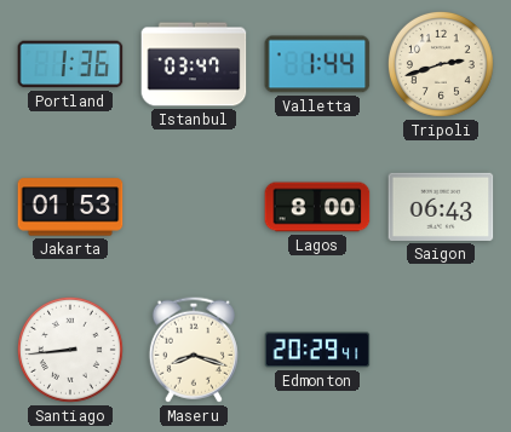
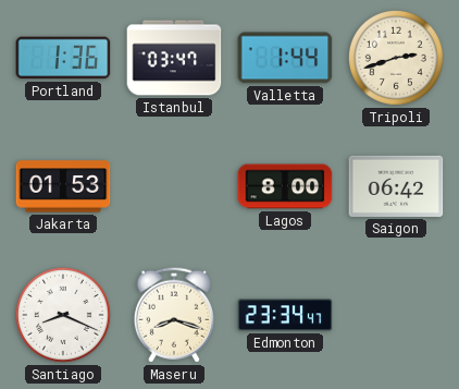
Saigon: 06:43 -> 06:42 (396, 186)
Santiago: 8:44 -> 8:19 (63, 315)
Edmonton: 20:29 -> 23:34 (285, 315)
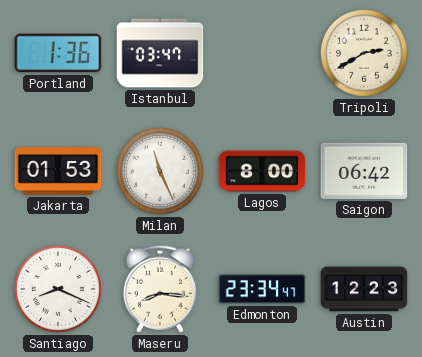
Valletta: 1:44 -> none (285, 58)
Tripoli: 2:42 -> 2:40 (364, 53)
Milan: none -> 11:26 (160, 171)
Maseru: 8:18 -> 8:16 (160, 289)
Austin: none -> 12:23 (364, 289)
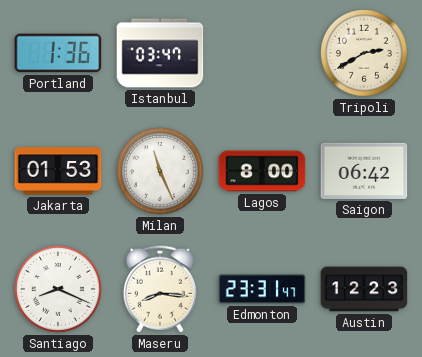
Edmonton: 23:34 -> 23:31 (262, 289)
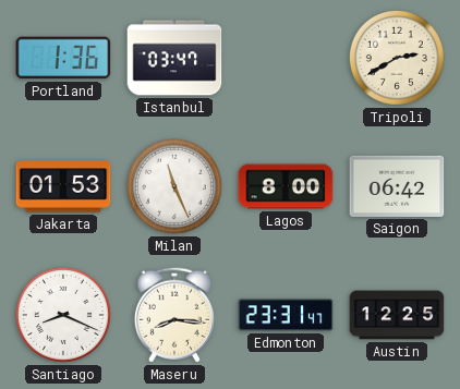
Austin: 12:23 -> 12:25 (397, 315)
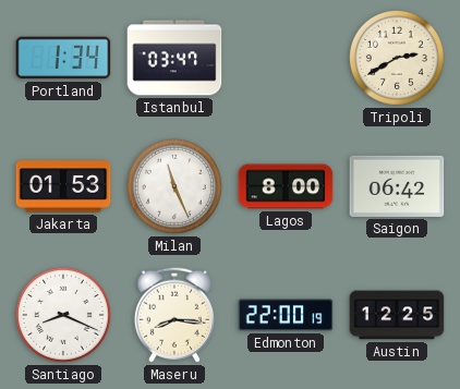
Portland: 1:36 -> 1:34 (63, 58)
Edmonton: 23:31 -> 22:00 (286, 315)
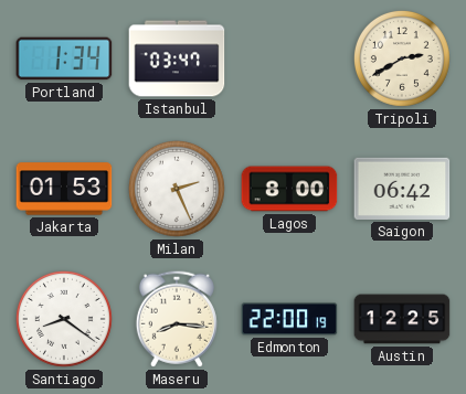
Milan: 11:26 -> 2:26 (177, 189)
Santiago: 8:19 -> 8:21 (64, 319)
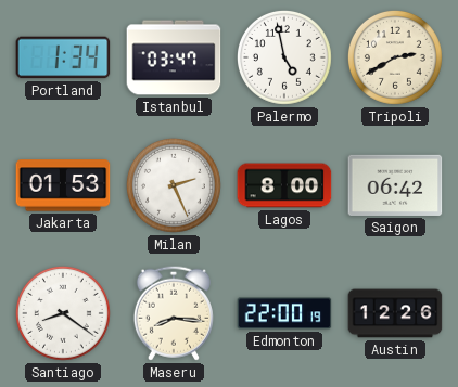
Palermo: none -> 4:58 (284, 57)
Austin: 12:25 -> 12:26 (395, 313)
